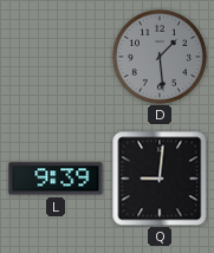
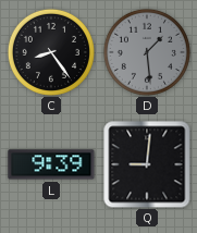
C: none -> 8:24 (51, 52)
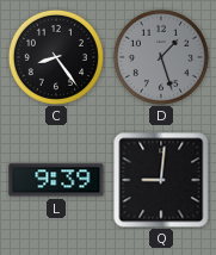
D: 1:29 -> 1:27 (161, 57)
